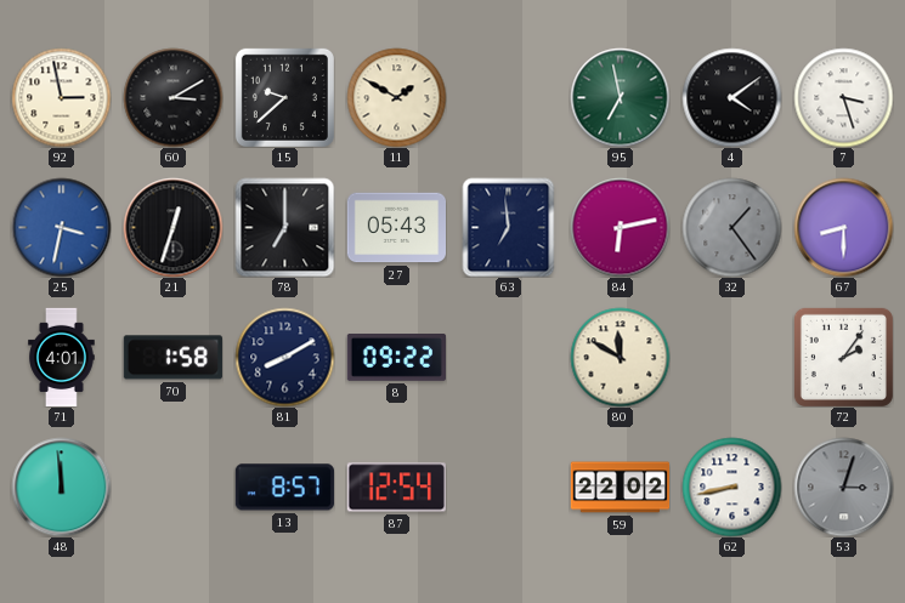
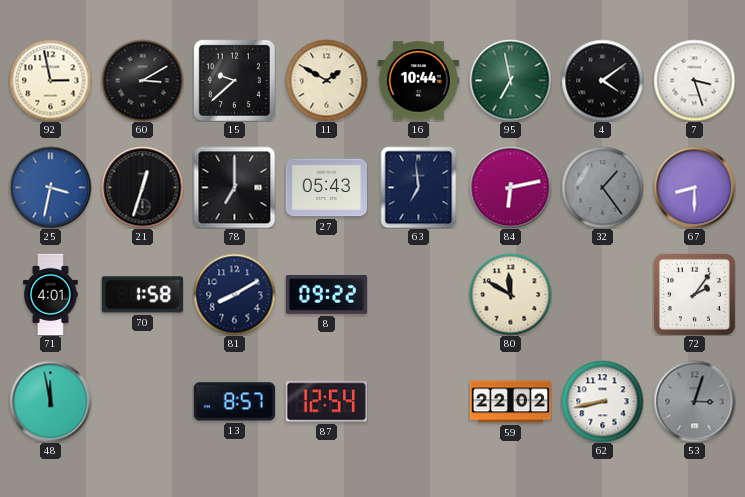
16: none -> 10:44 (418, 81)
48: 11:59 -> 11:58 (50, 401)
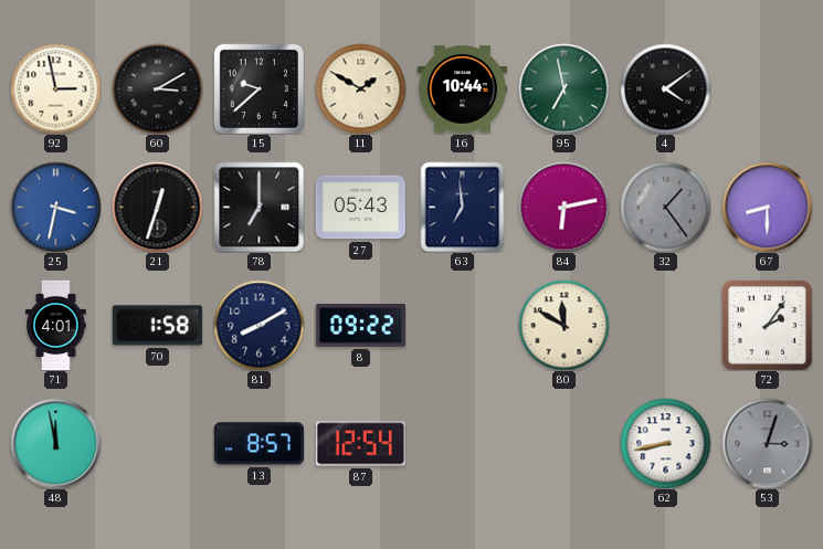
7: 3:27 -> none (694, 80)
59: 22:02 -> none (510, 402)
